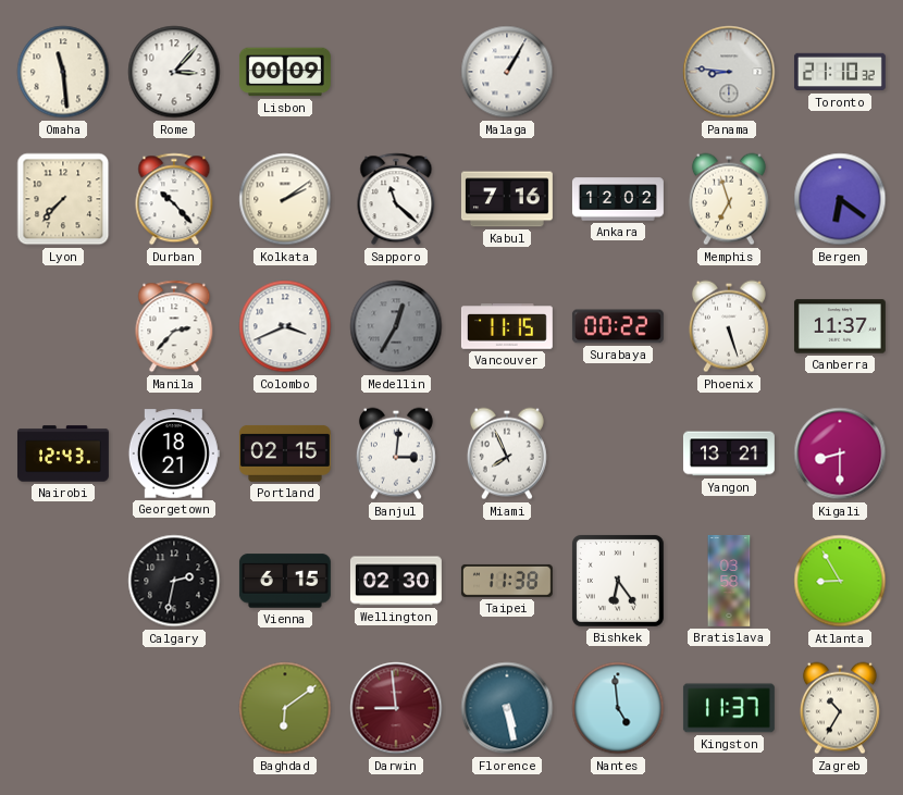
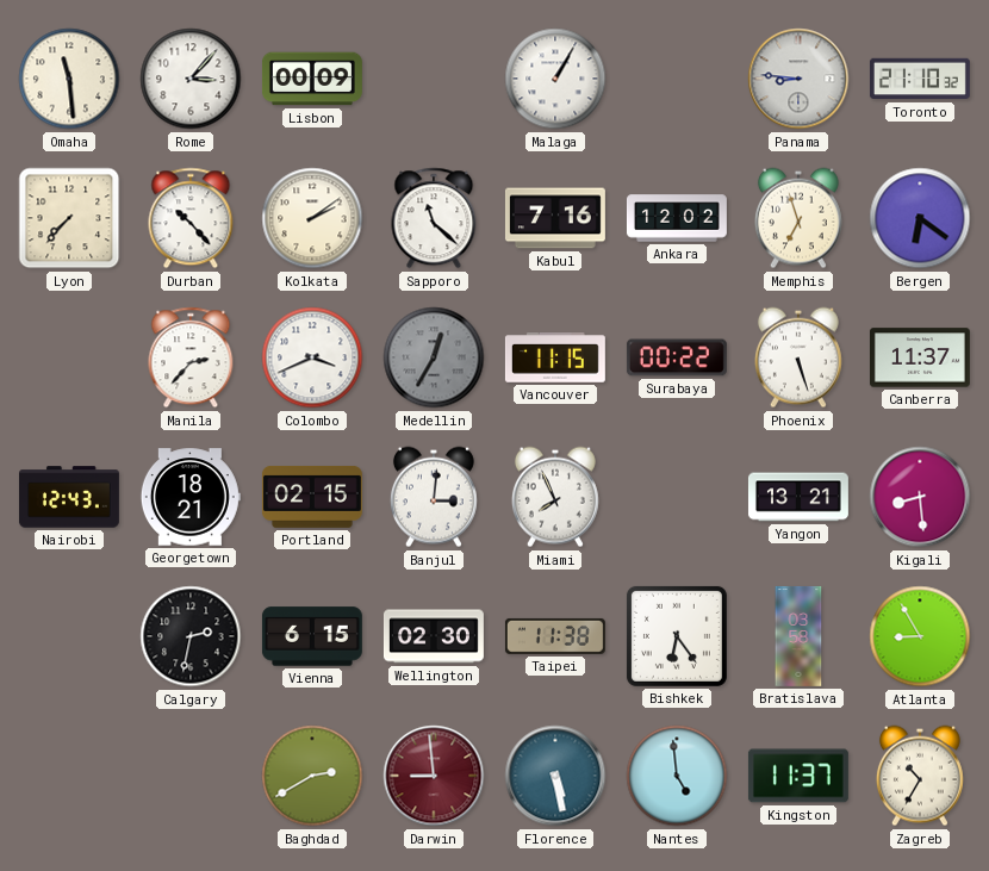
Kigali: 8:30 -> 8:29 (920, 497)
Baghdad: 6:09 -> 2:40 (312, 776)
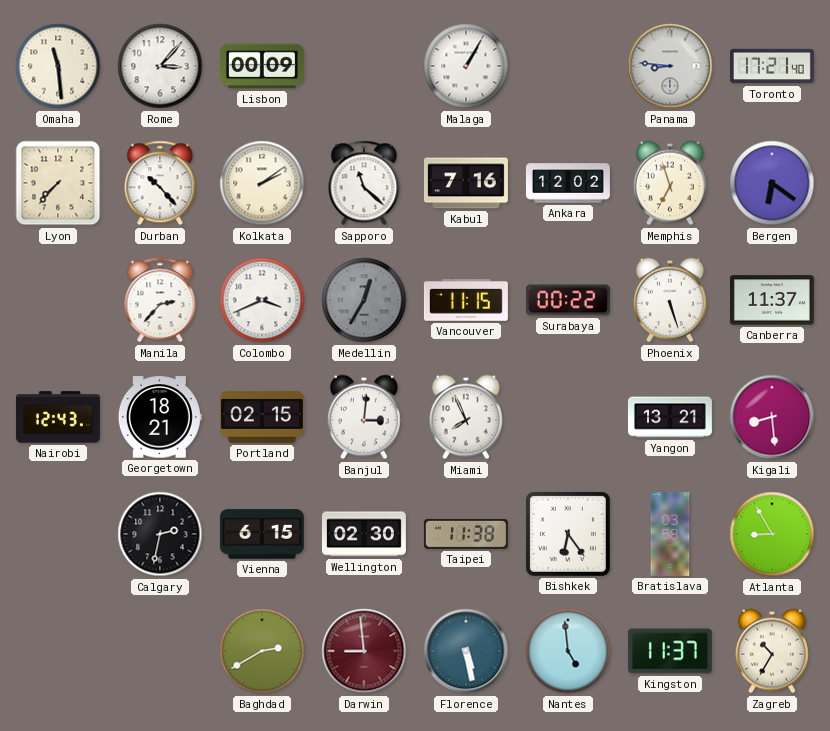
Toronto: 21:10 -> 17:21 (772, 66)
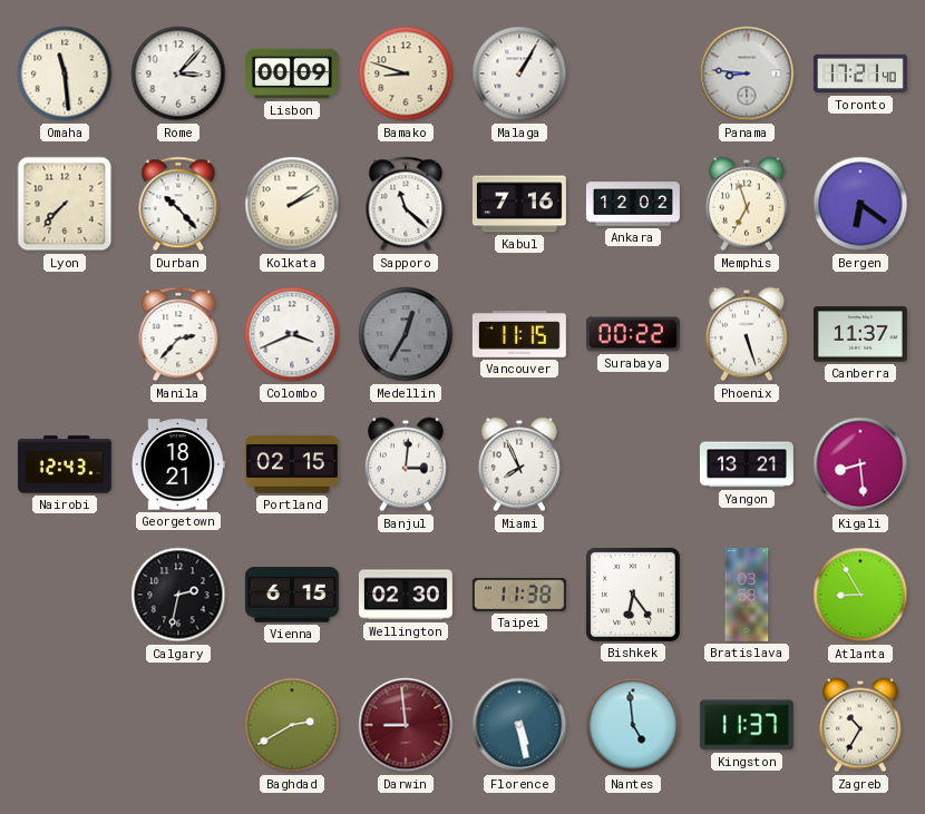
Bamako: none -> 8:48 (406, 73)
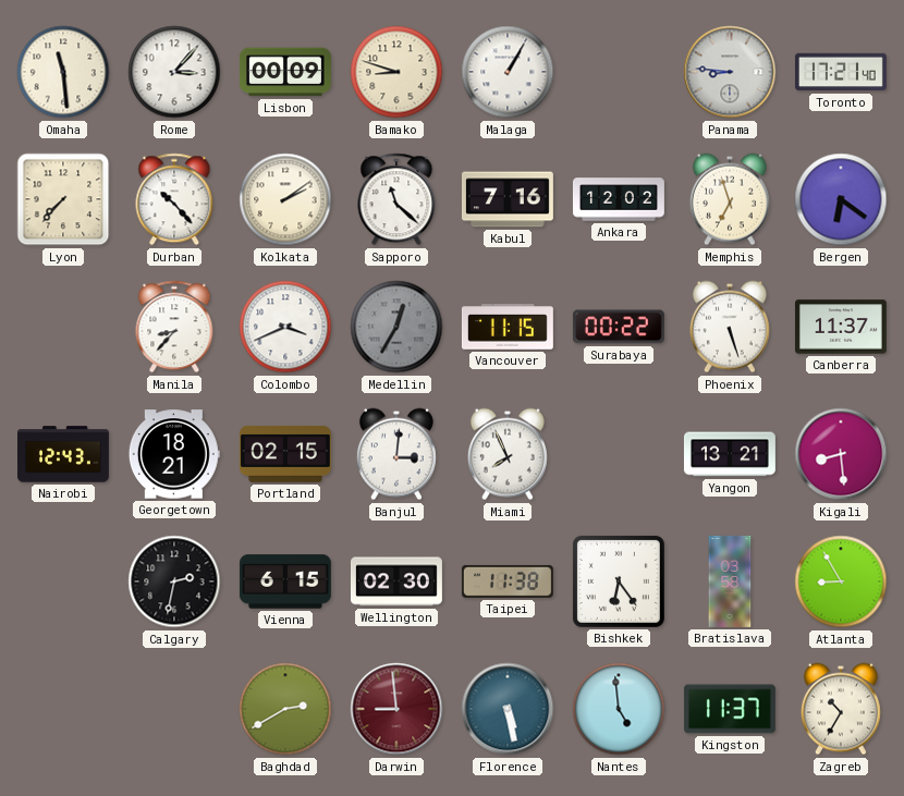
Manila: 2:37 -> 8:37 (174, 327)
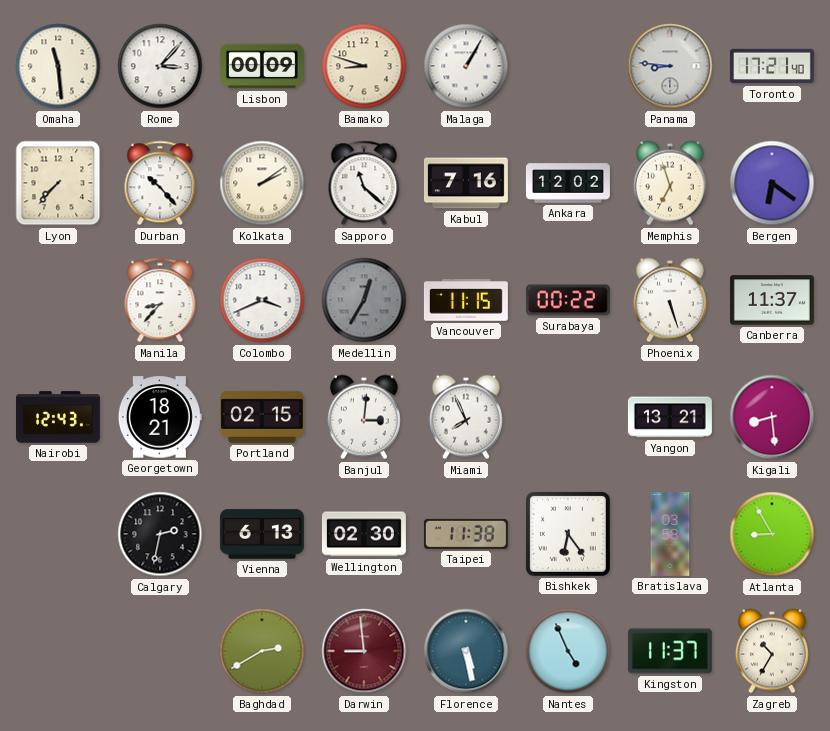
Vienna: 6:15 -> 6:13 (262, 534)
Nantes: 4:59 -> 4:56 (568, 651)
